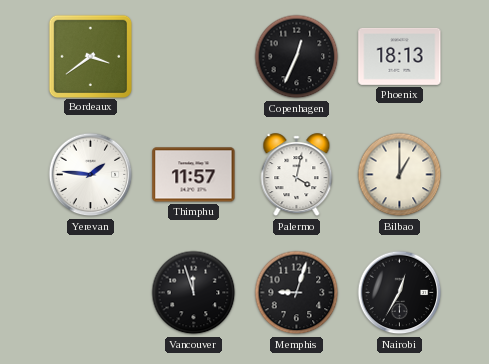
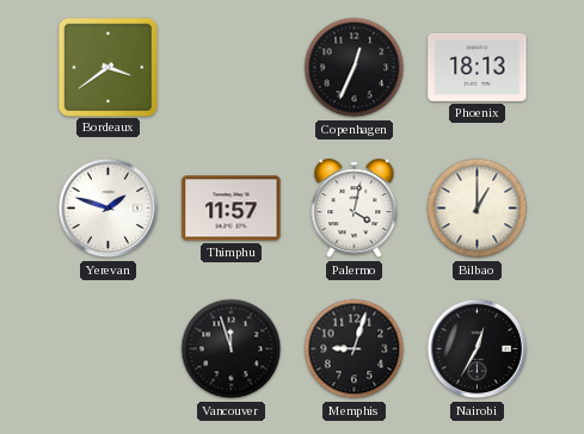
Yerevan: 1:46 -> 1:48 (109, 209)
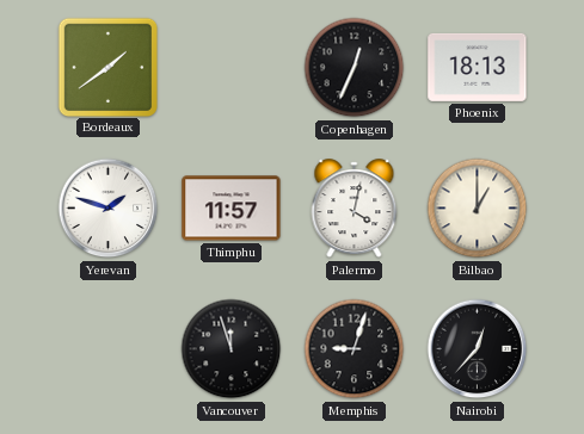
Bordeaux: 3:39 -> 1:39 (107, 67)
Nairobi: 12:35 -> 12:37 (478, 349)
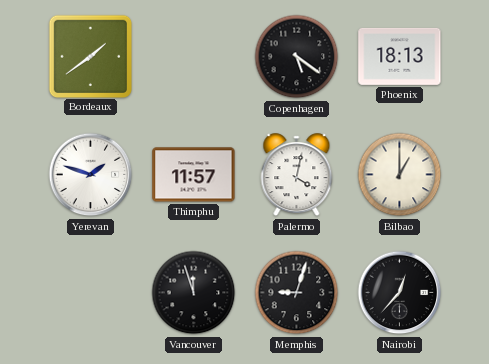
Copenhagen: 12:34 -> 5:21 (297, 57)
